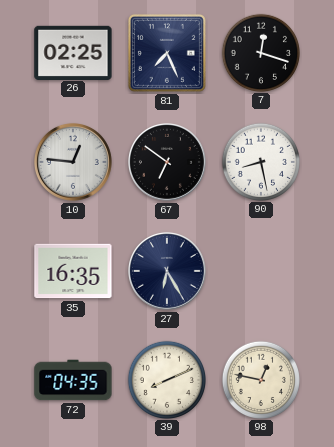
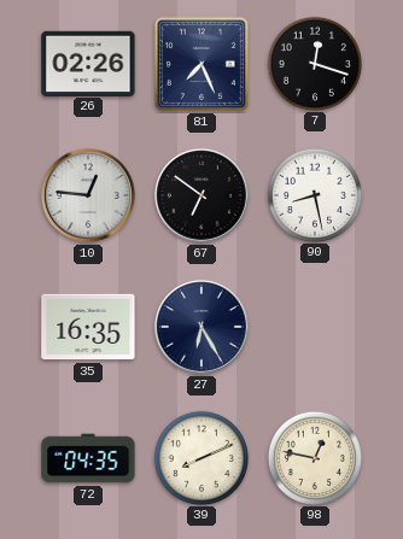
26: 02:25 -> 02:26 (88, 63)
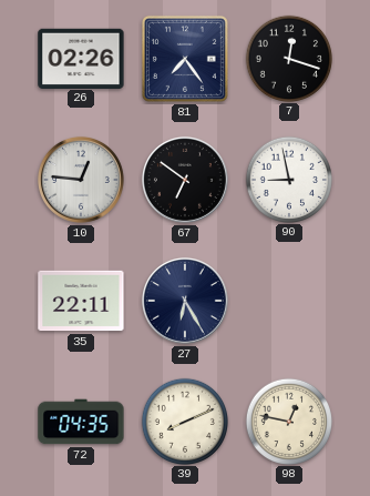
81: 7:26 -> 7:24 (185, 59)
90: 8:28 -> 8:58 (288, 179)
35: 16:35 -> 22:11 (81, 301)
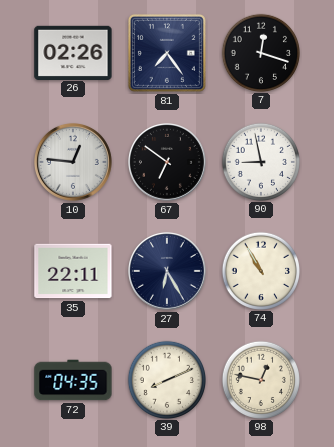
74: none -> 10:55 (260, 270)
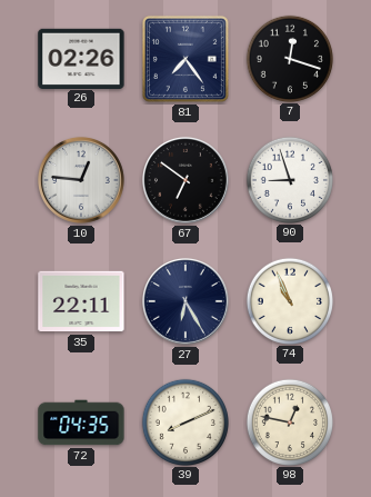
90: 8:58 -> 8:57 (289, 179)
74: 10:55 -> 10:56 (289, 300)
